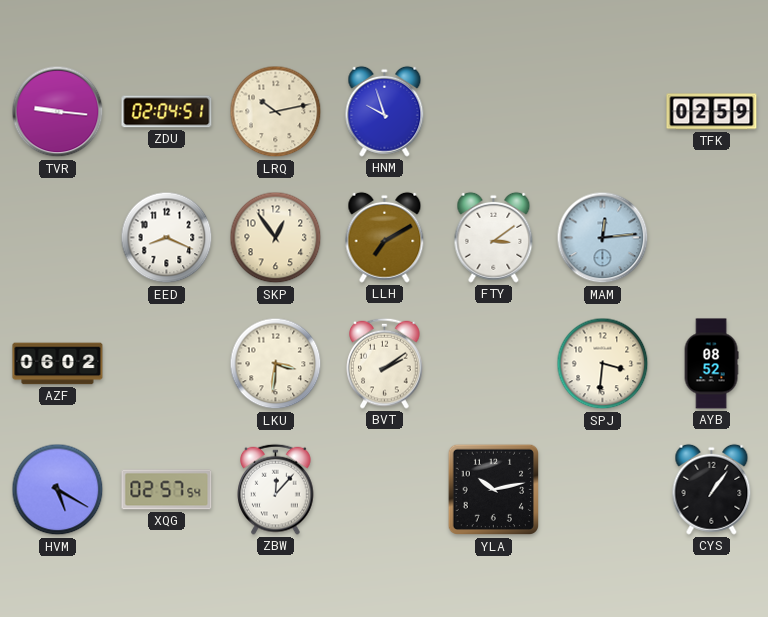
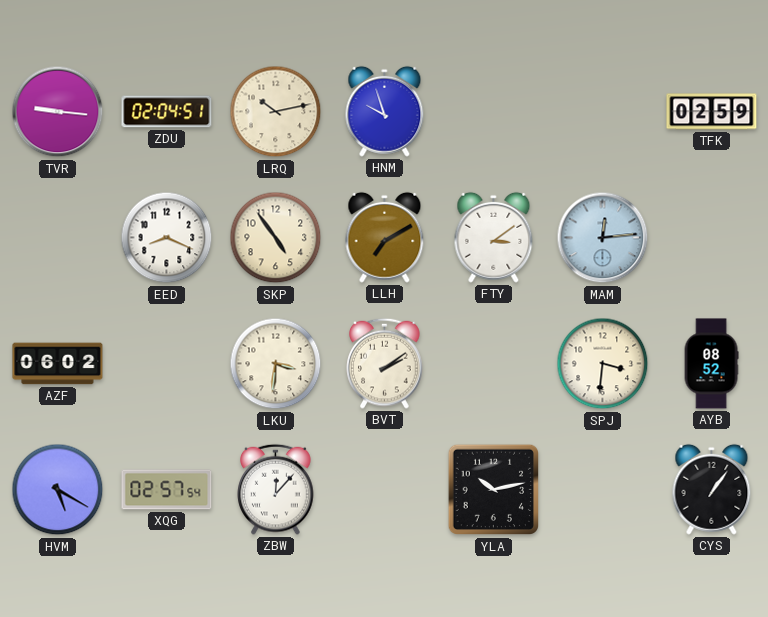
SKP: 12:54 -> 4:54 (276, 238)
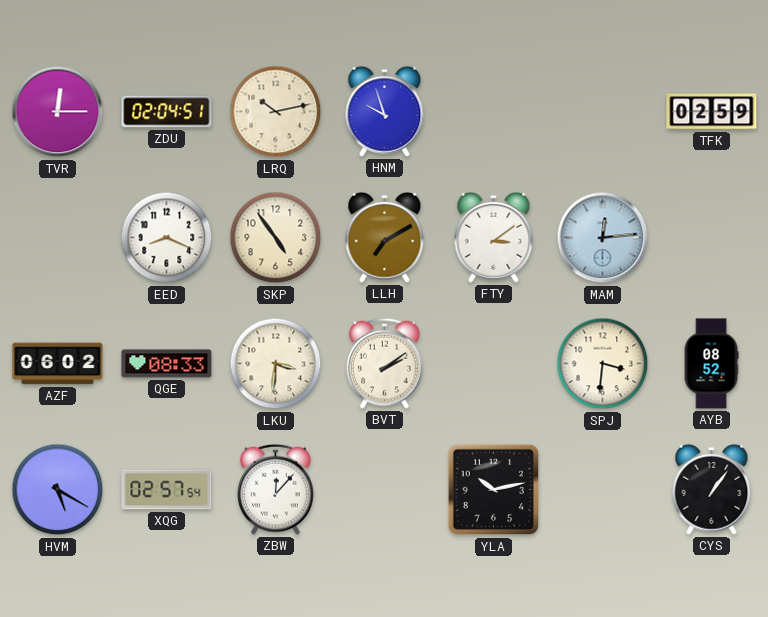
TVR: 9:16 -> 12:15 (58, 112)
QGE: none -> 08:33 (167, 364)
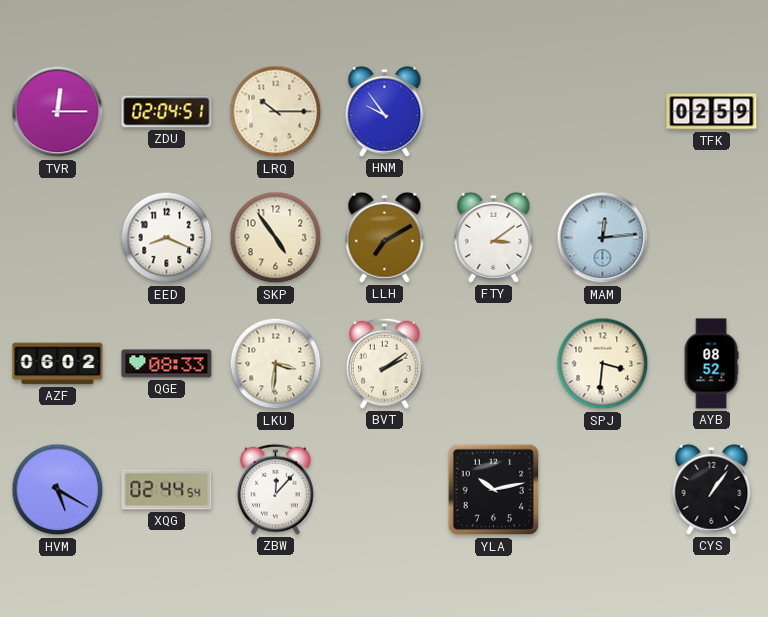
LRQ: 10:13 -> 10:15 (276, 112)
HNM: 9:57 -> 9:54 (385, 111)
XQG: 02:57 -> 02:44 (167, 490)
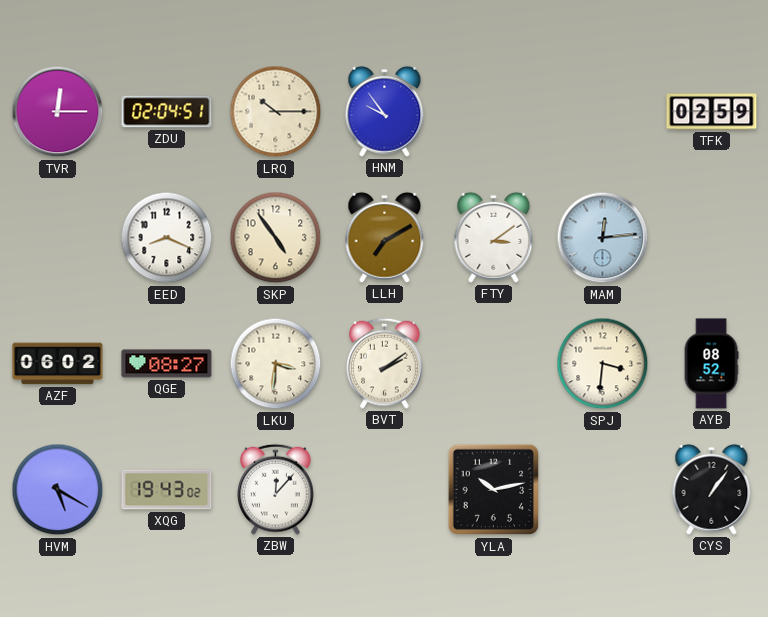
QGE: 08:33 -> 08:27 (167, 364)
XQG: 02:44 -> 19:43 (167, 490)
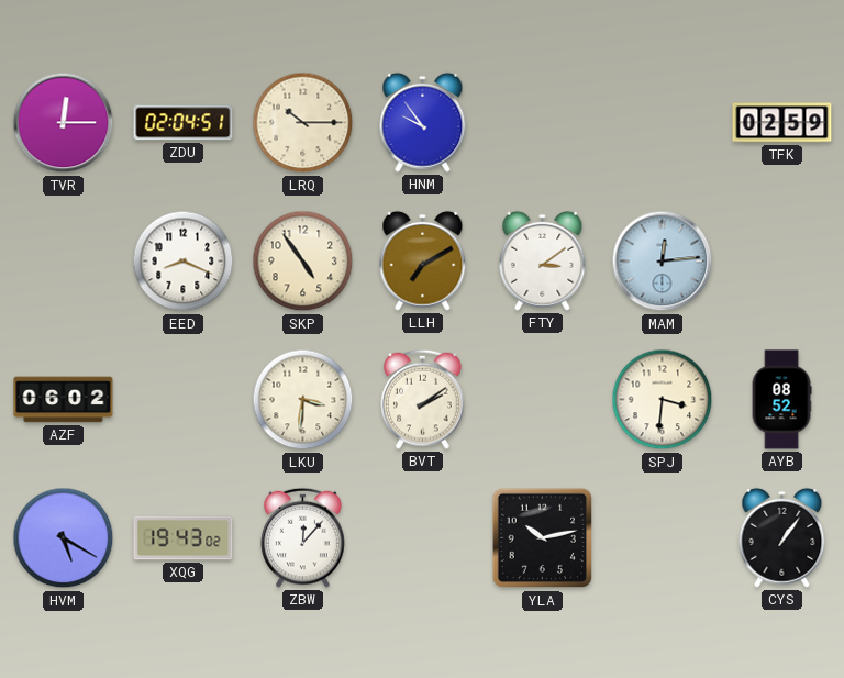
QGE: 08:27 -> none (167, 364)
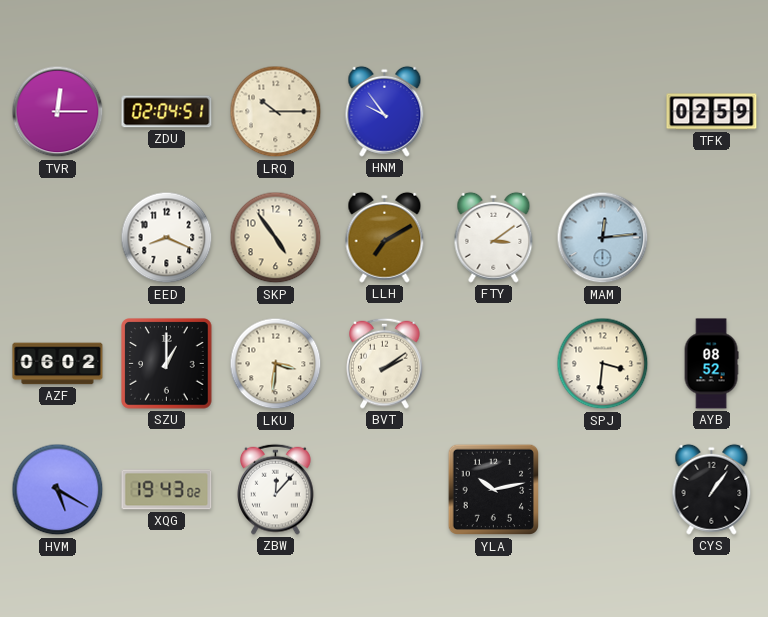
SZU: none -> 1:00 (167, 364)
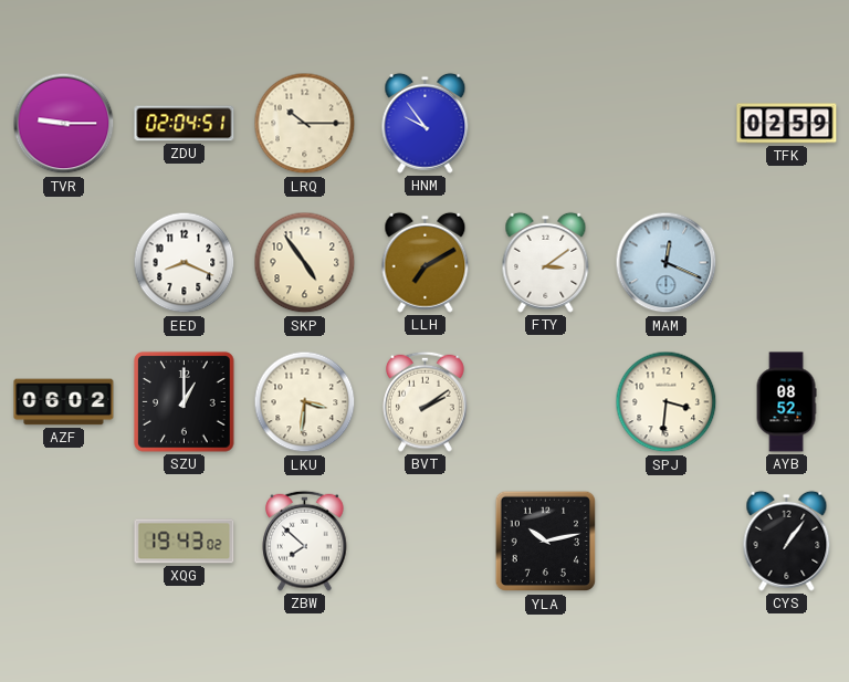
TVR: 12:15 -> 9:15 (64, 124)
MAM: 12:14 -> 12:19 (667, 263)
HVM: 5:20 -> none (58, 490)
ZBW: 12:07 -> 7:52 (305, 541)
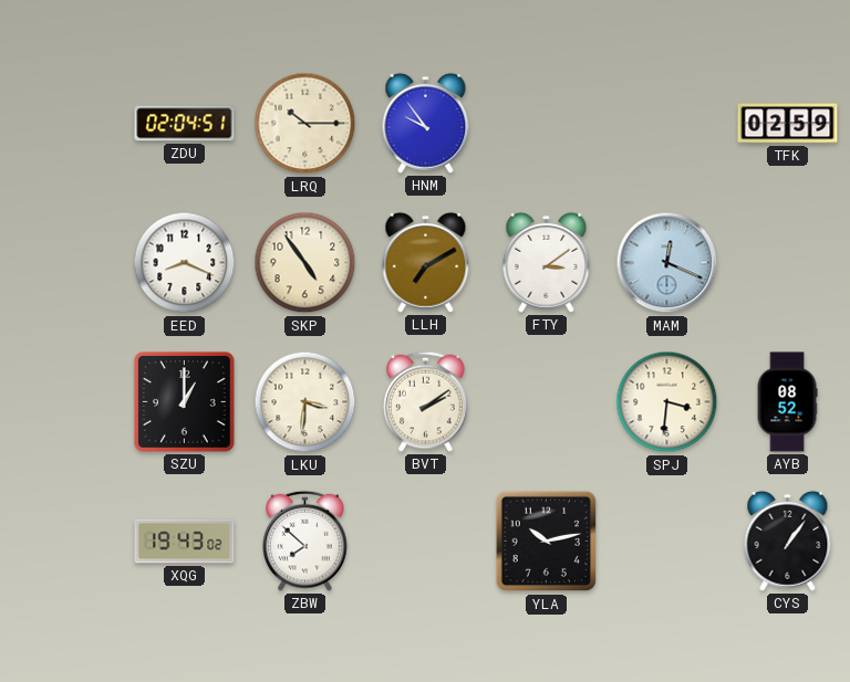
TVR: 9:15 -> none (64, 124)
AZF: 06:02 -> none (64, 402)
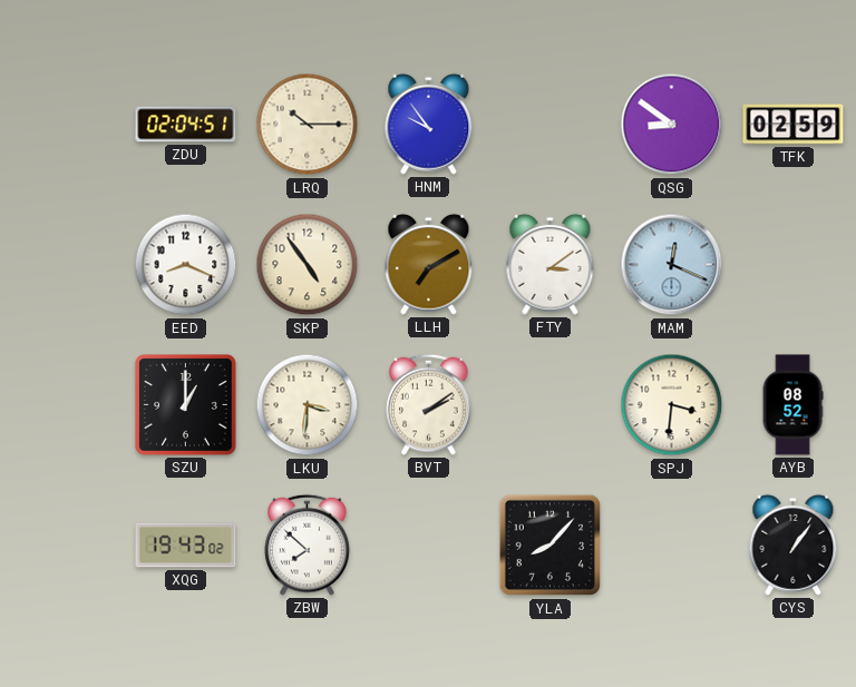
QSG: none -> 8:51 (672, 125)
YLA: 10:13 -> 8:07 (551, 546)
